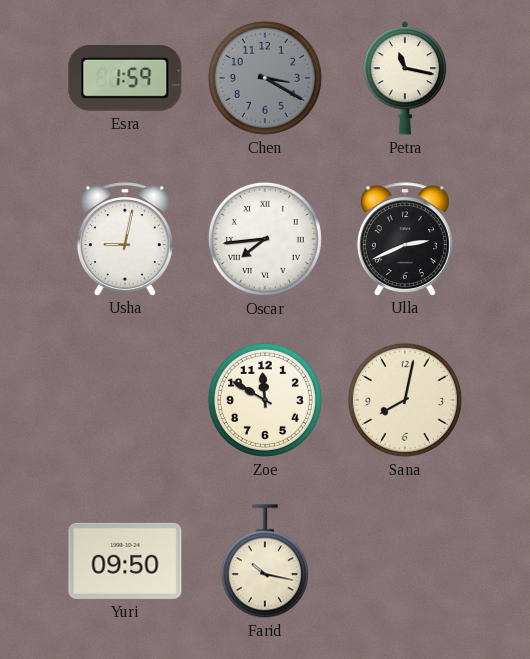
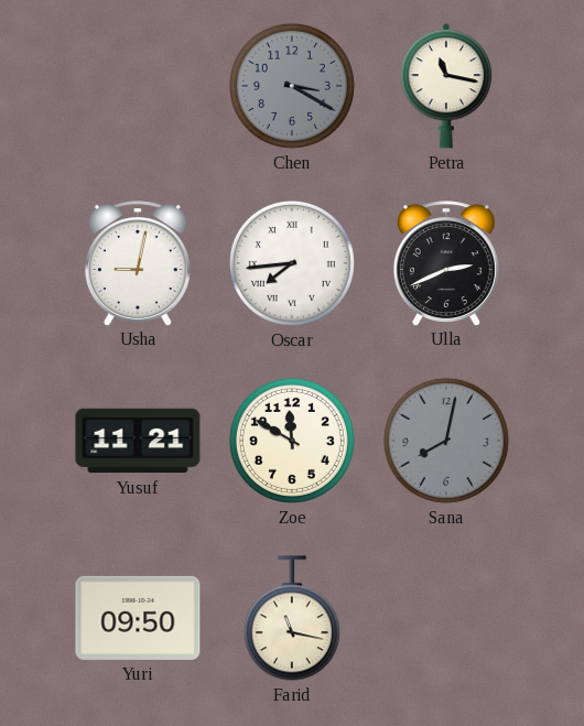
Esra: 1:59 -> none (125, 78)
Yusuf: none -> 11:21 (138, 441)
Sana dial: cream -> grey (446, 441)
Farid: 10:17 -> 11:17 (292, 618)
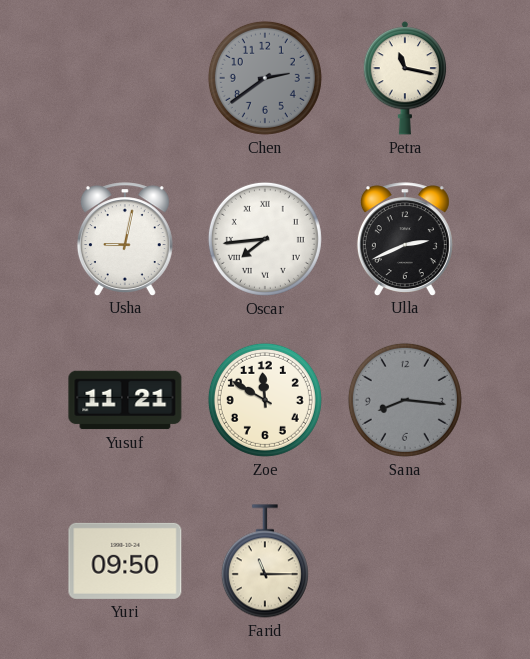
Chen: 3:20 -> 2:39 (265, 78)
Sana: 8:02 -> 8:16 (405, 400)
Farid: 11:17 -> 11:15 (265, 561)
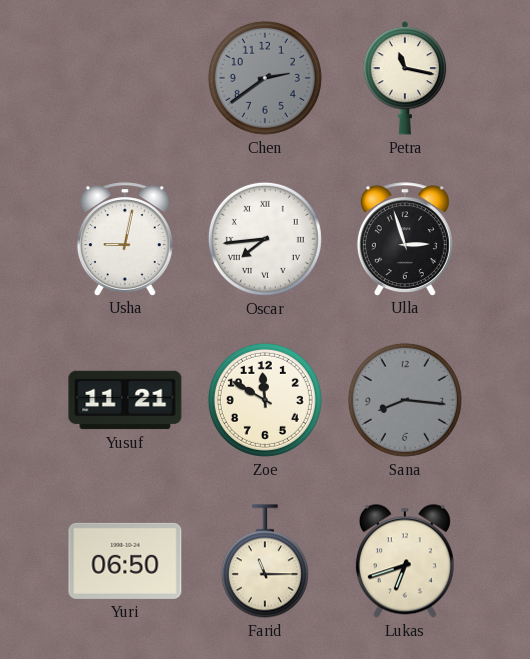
Ulla: 2:41 -> 2:57 (405, 239)
Yuri: 09:50 -> 06:50 (125, 561)
Lukas: none -> 6:42 (405, 561)
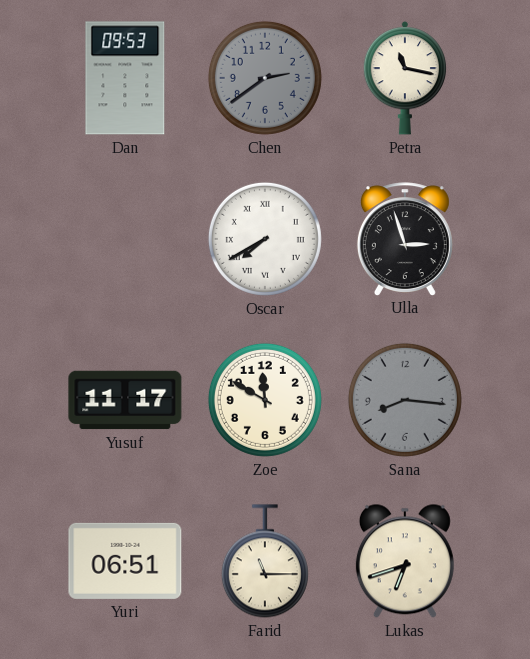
Dan: none -> 09:53 (125, 78)
Usha: 9:02 -> none (125, 239)
Oscar: 7:44 -> 7:40 (265, 239)
Yusuf: 11:21 -> 11:17 (125, 400)
Yuri: 06:50 -> 06:51 (125, 561)
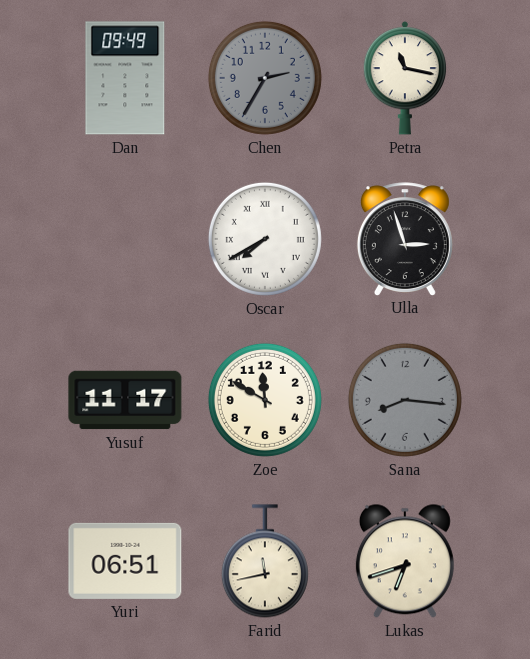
Dan: 09:53 -> 09:49 (125, 78)
Chen: 2:39 -> 2:35 (265, 78)
Farid: 11:15 -> 11:43 (265, 561)
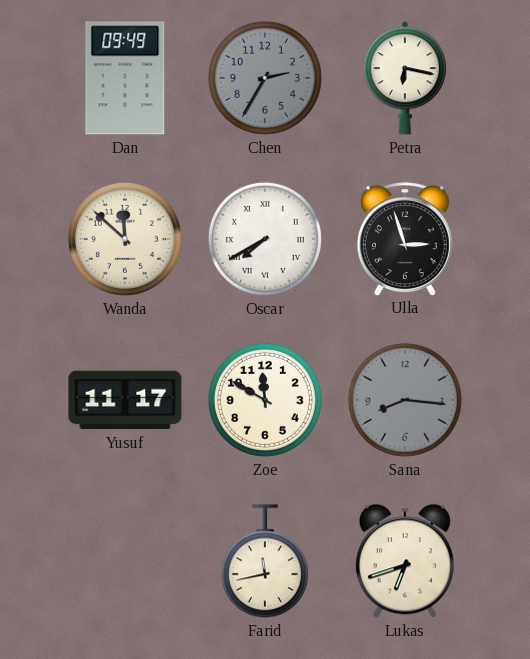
Petra: 11:17 -> 6:17 (404, 78)
Wanda: none -> 11:52 (125, 239)
Yuri: 06:51 -> none (125, 561)
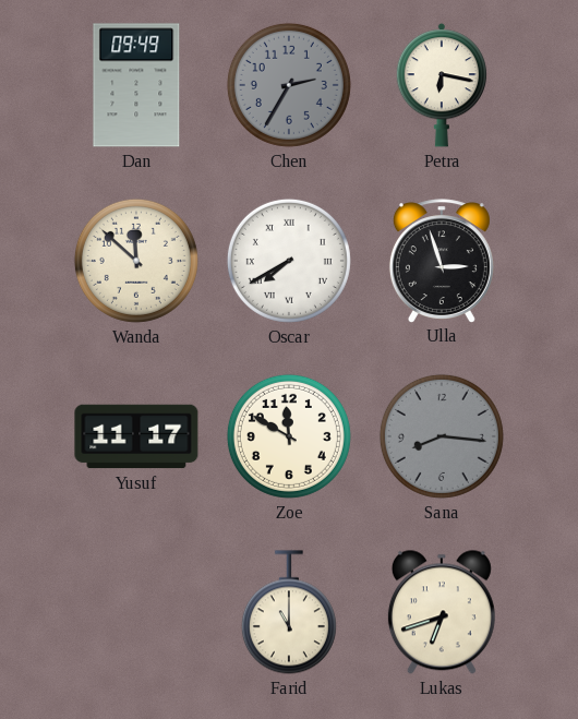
Farid: 11:43 -> 11:00 (289, 612)
